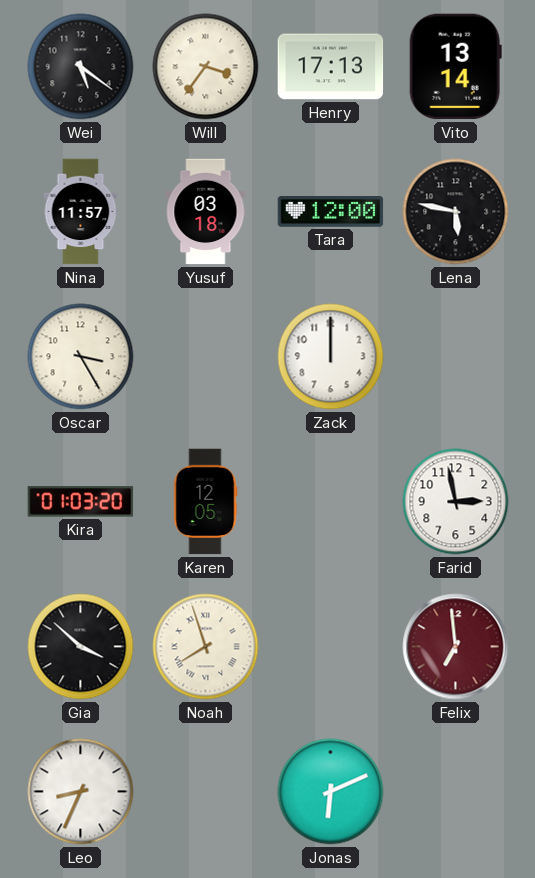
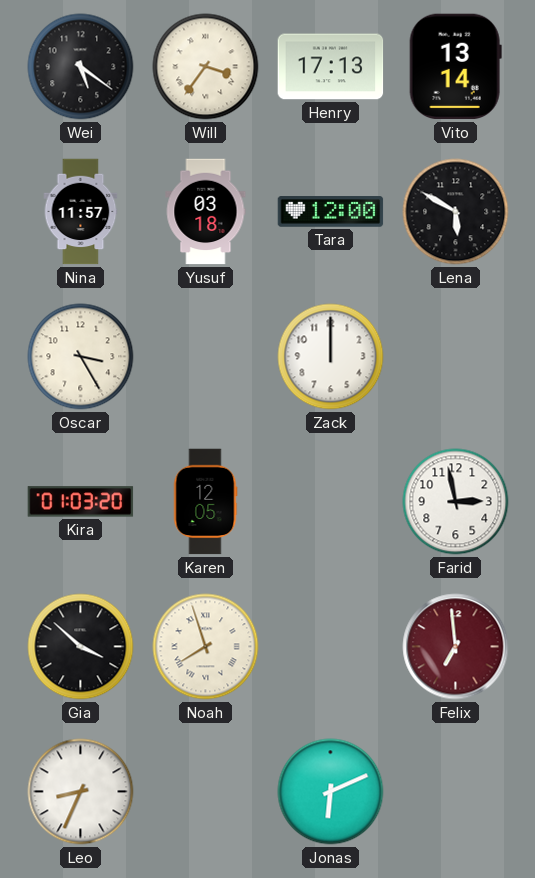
Lena: 5:47 -> 5:50 (456, 212)
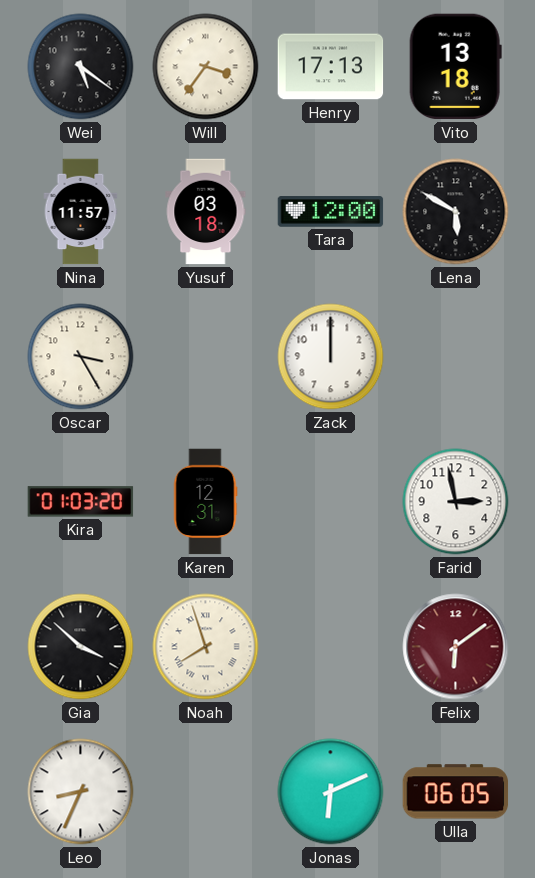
Vito: 13:14 -> 13:18 (455, 67)
Karen: 12:05 -> 12:31 (205, 502)
Felix: 6:59 -> 6:09 (456, 647)
Ulla: none -> 06:05 (456, 792)
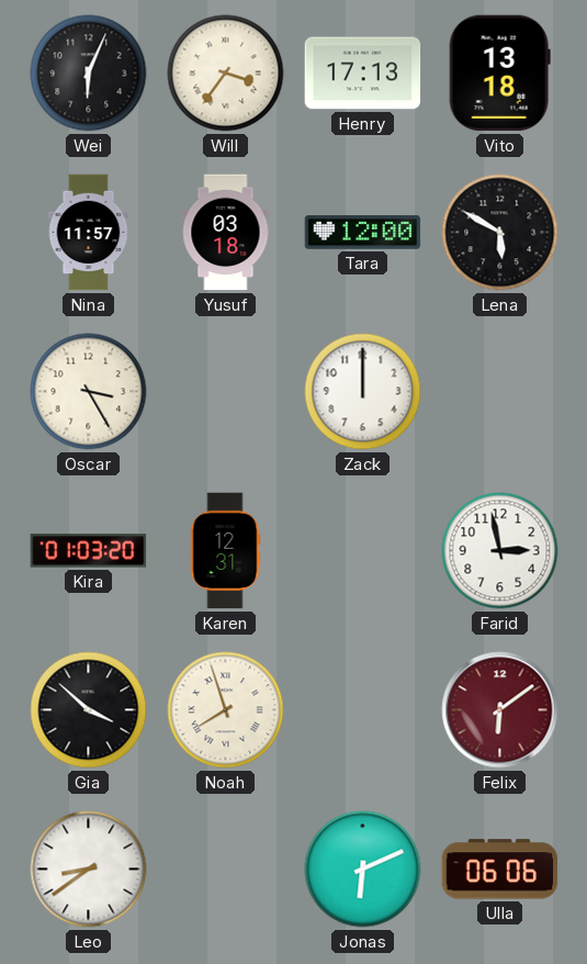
Wei: 5:21 -> 6:04 (89, 74)
Leo: 8:34 -> 8:39 (89, 870)
Ulla: 06:05 -> 06:06 (500, 870)
